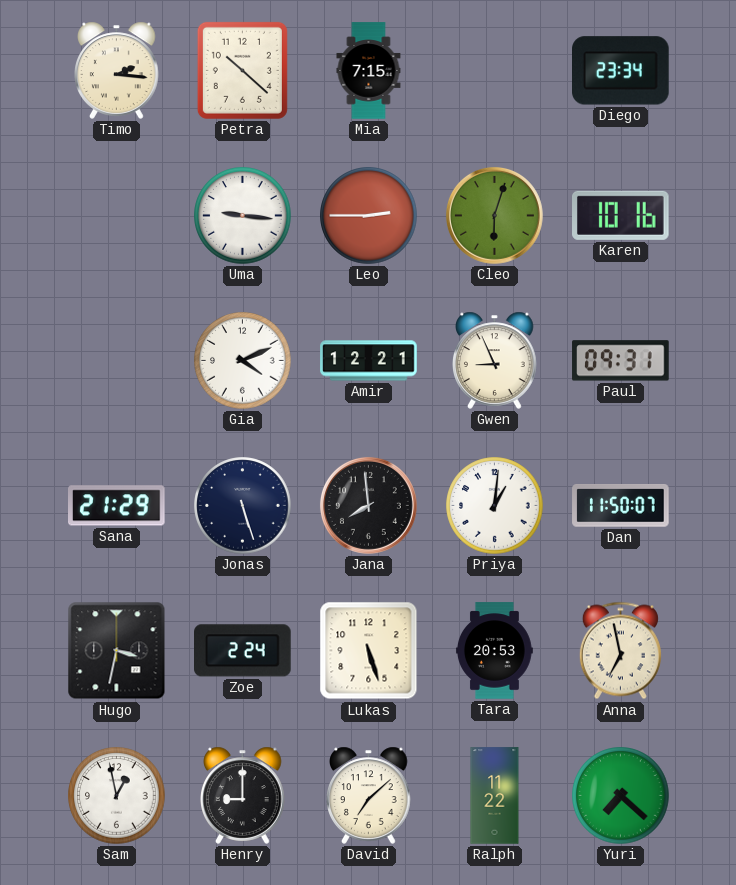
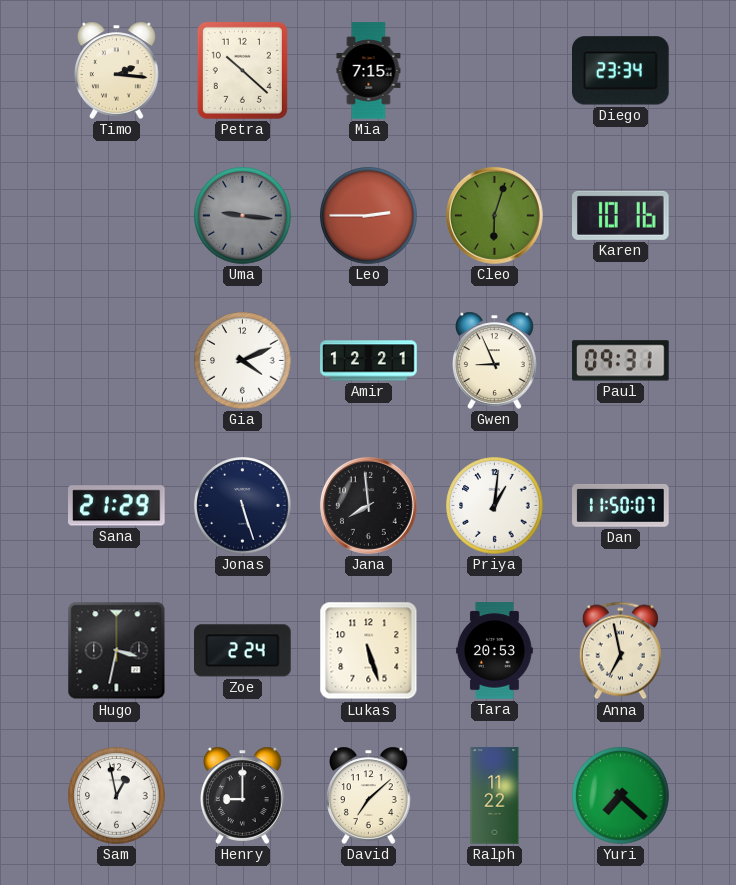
Uma dial: white -> grey (243, 216)
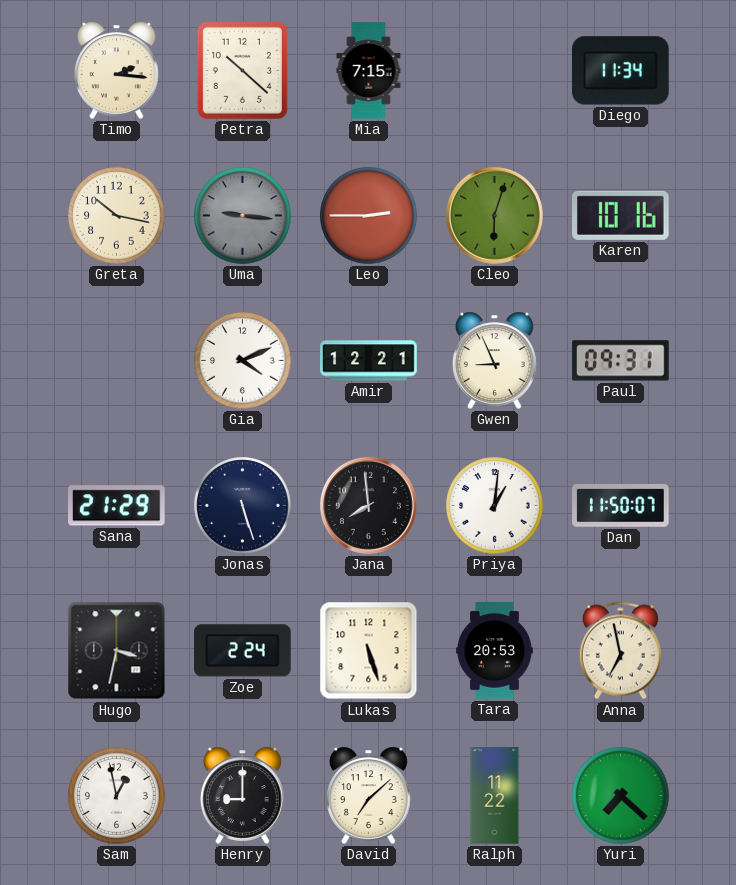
Diego: 23:34 -> 11:34 (621, 71)
Greta: none -> 10:17 (117, 216)
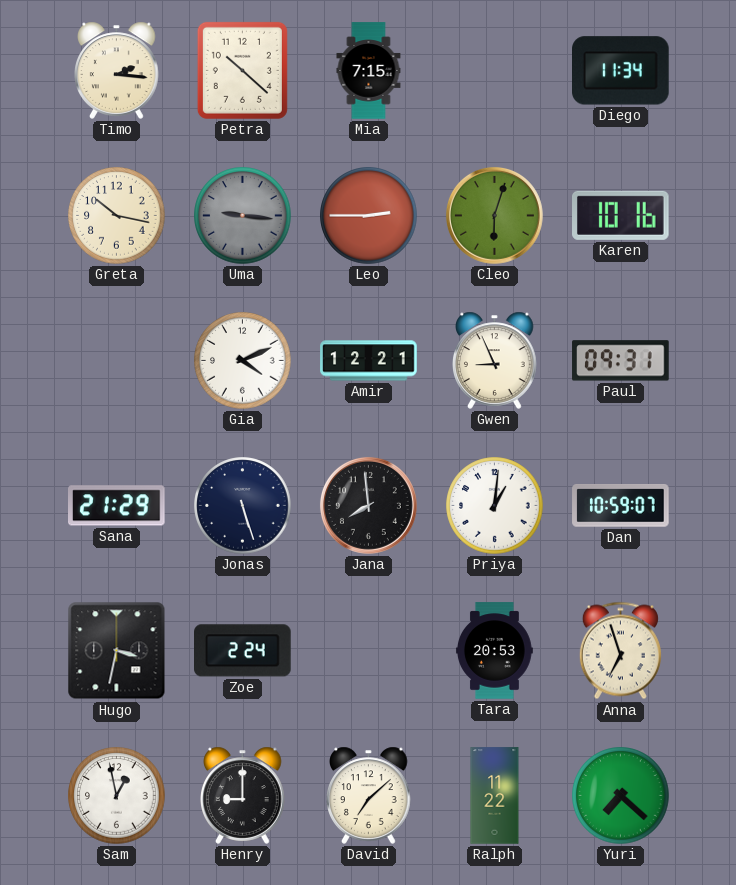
Dan: 11:50 -> 10:59 (621, 506)
Lukas: 5:27 -> none (369, 651)
Anna: 6:58 -> 6:57 (620, 651)
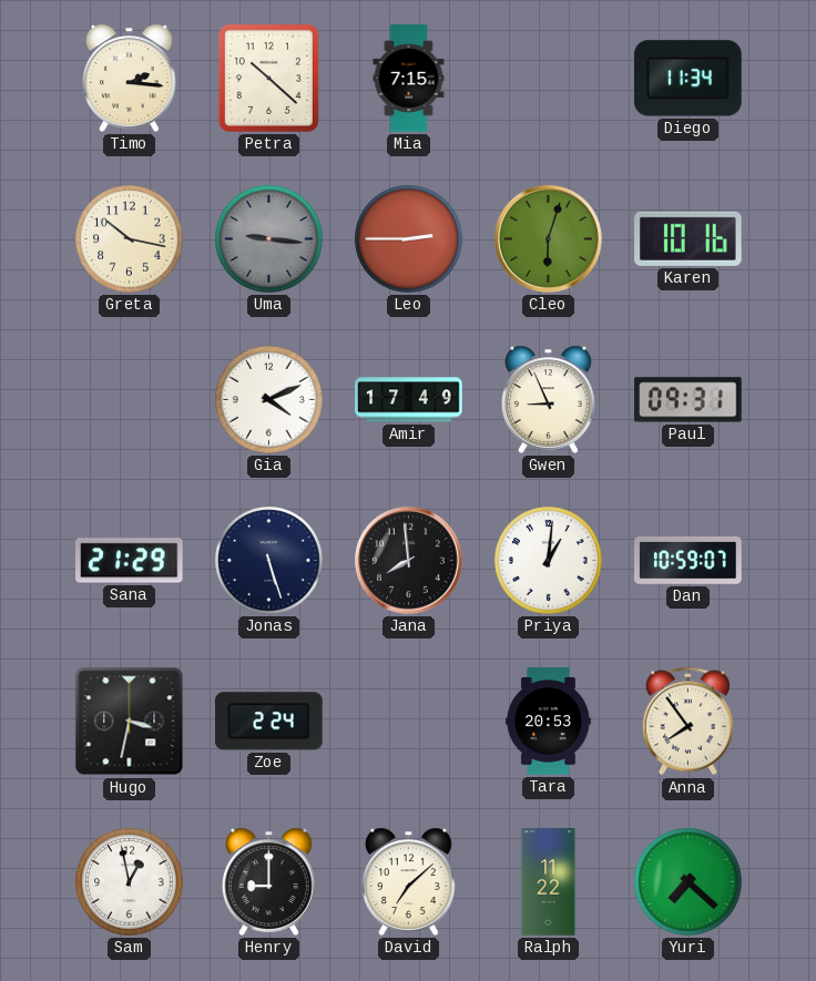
Amir: 12:21 -> 17:49 (409, 400)
Anna: 6:57 -> 7:54 (687, 722)
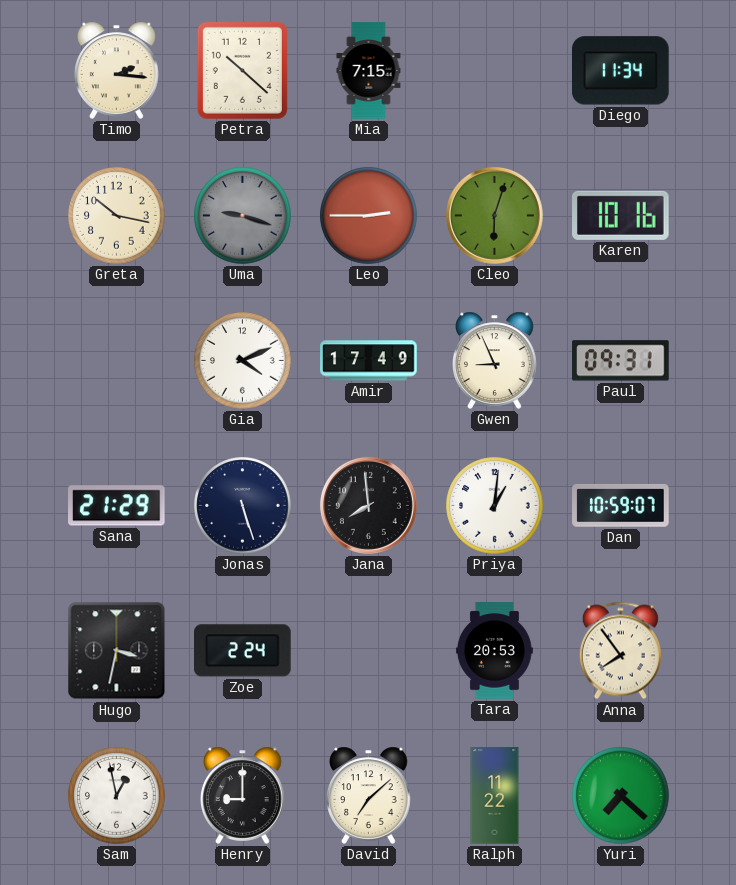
Uma: 9:16 -> 9:18 (243, 216)
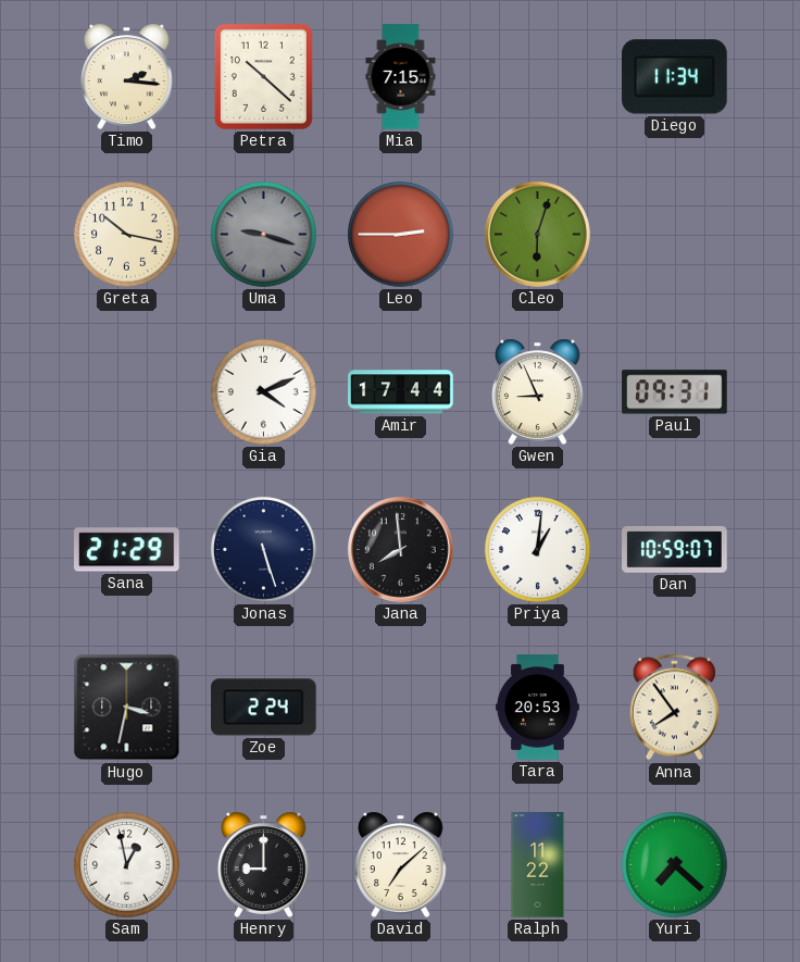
Karen: 10:16 -> none (621, 215)
Amir: 17:49 -> 17:44 (401, 392)
